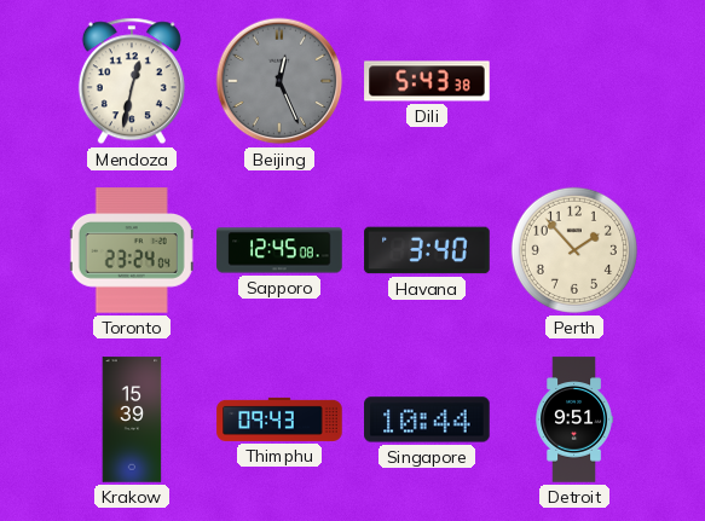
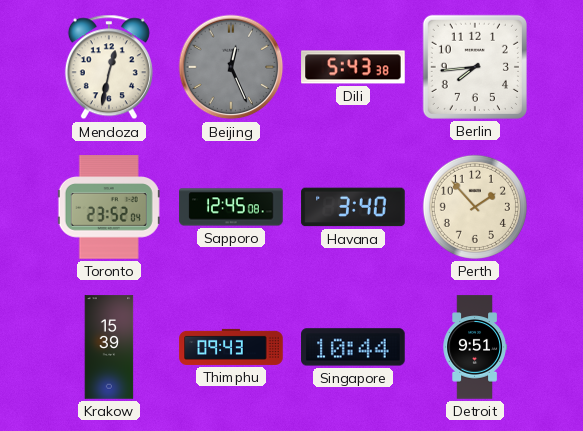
Berlin: none -> 7:44 (475, 67)
Toronto: 23:24 -> 23:52 (109, 207)
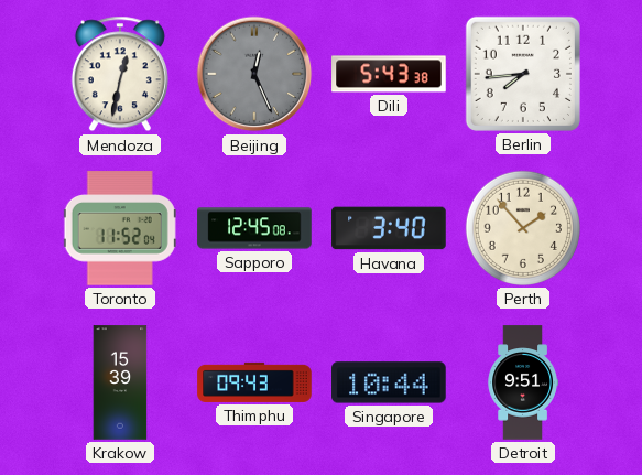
Toronto: 23:52 -> 11:52 (120, 228)
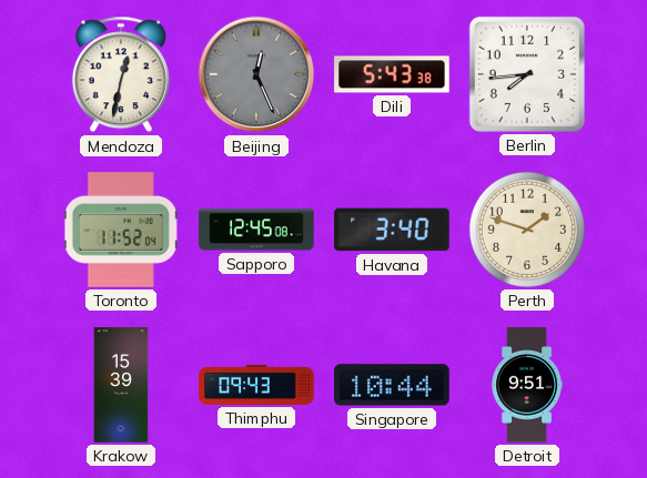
Perth: 1:53 -> 1:48 (527, 230)
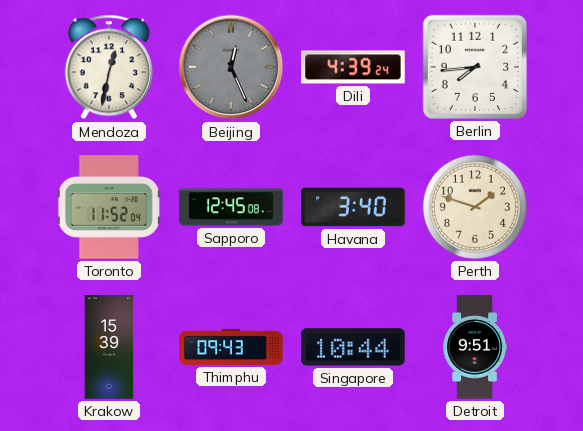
Dili: 5:43 -> 4:39 (353, 67)
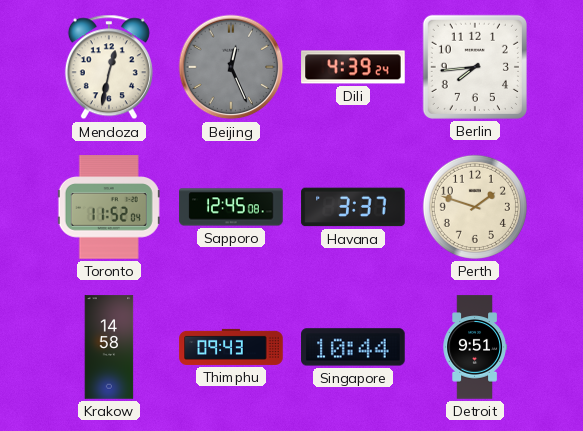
Havana: 3:40 -> 3:37 (353, 207)
Krakow: 15:39 -> 14:58 (109, 347)
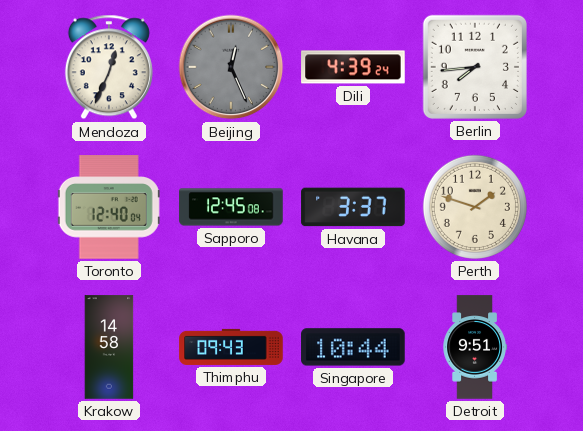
Mendoza: 12:32 -> 12:34 (109, 67)
Toronto: 11:52 -> 12:40 (109, 207)
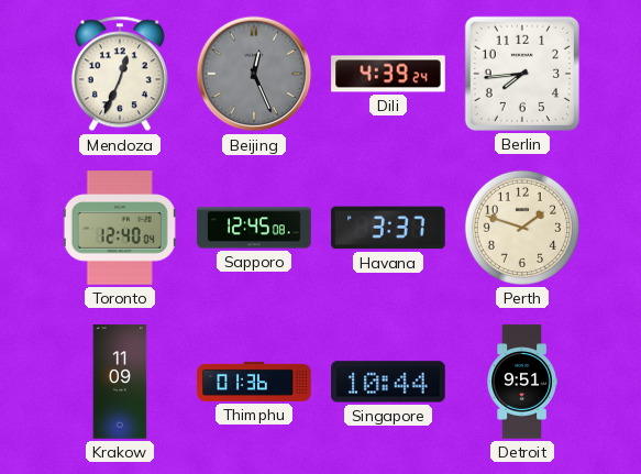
Krakow: 14:58 -> 11:09 (120, 382)
Thimphu: 09:43 -> 01:36 (254, 382)
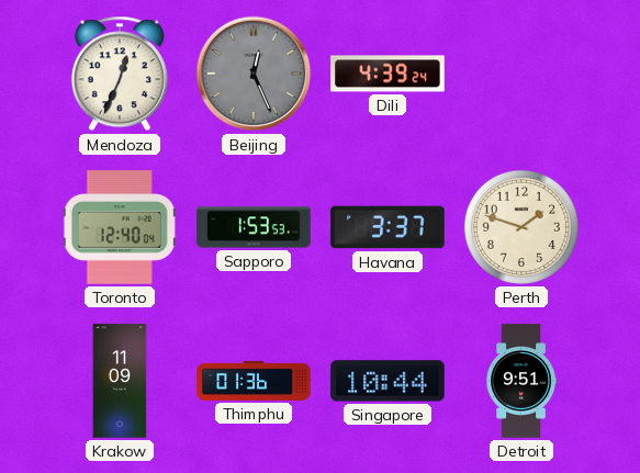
Berlin: 7:44 -> none (522, 74)
Sapporo: 12:45 -> 1:53 (254, 227)
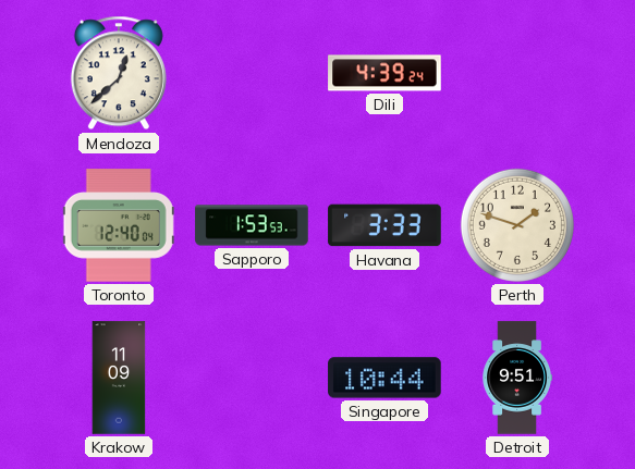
Mendoza: 12:34 -> 12:38 (119, 73)
Beijing: 12:26 -> none (254, 74)
Havana: 3:37 -> 3:33 (384, 225)
Thimphu: 01:36 -> none (254, 381)
